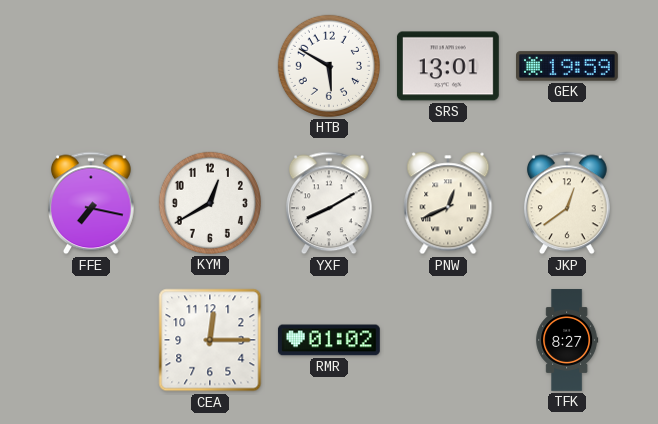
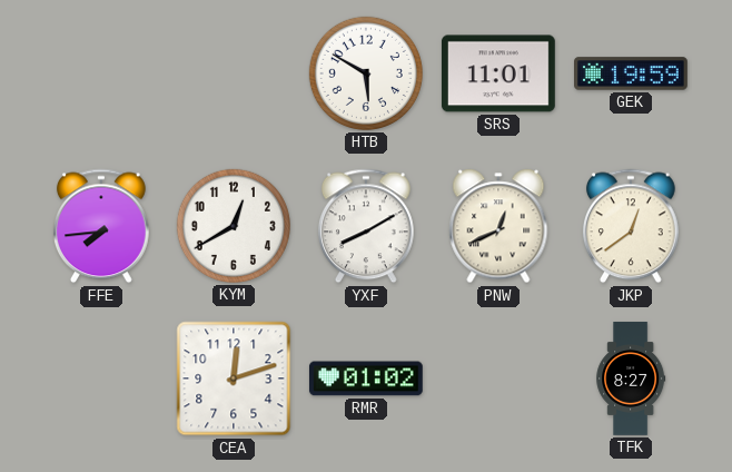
SRS: 13:01 -> 11:01 (498, 73)
FFE: 7:17 -> 7:44 (101, 226)
CEA: 12:15 -> 12:12 (234, 378)
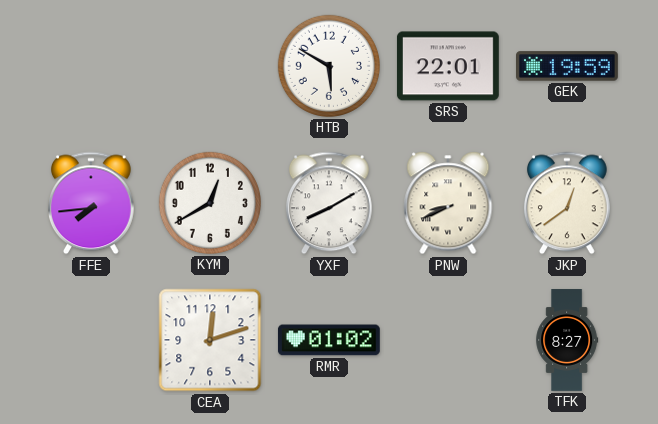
SRS: 11:01 -> 22:01 (448, 66)
PNW: 12:41 -> 8:41 (448, 203)
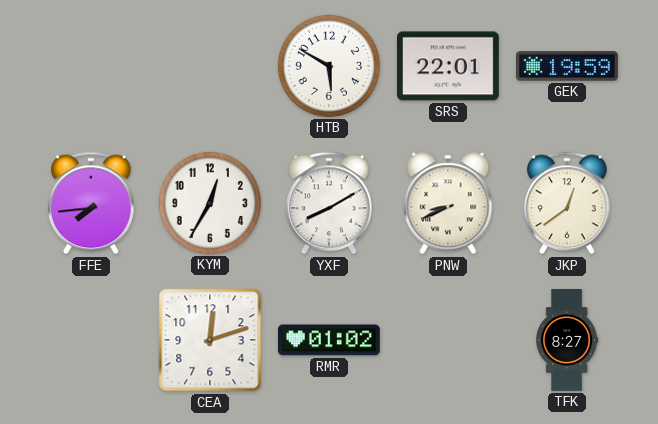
KYM: 12:40 -> 12:35 (210, 203)
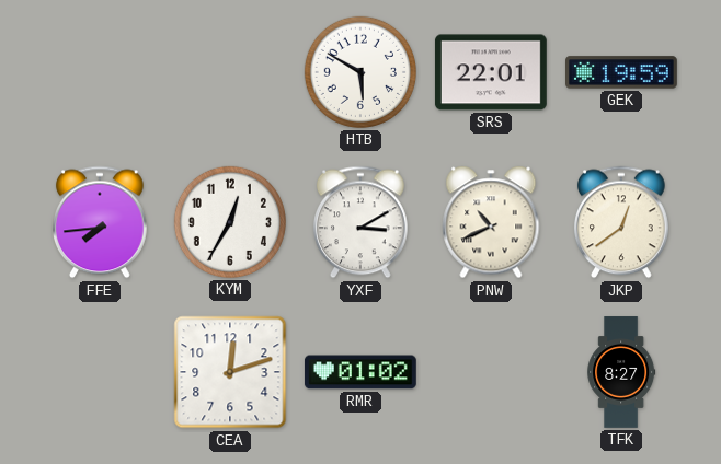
YXF: 8:10 -> 3:10 (360, 222)
PNW: 8:41 -> 10:41 (491, 222)
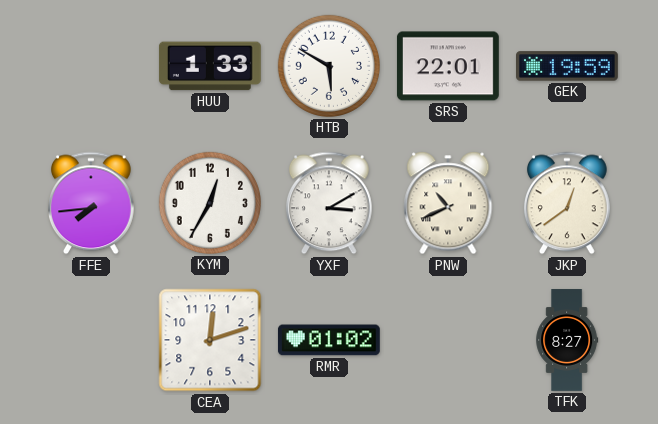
HUU: none -> 1:33 (210, 66)
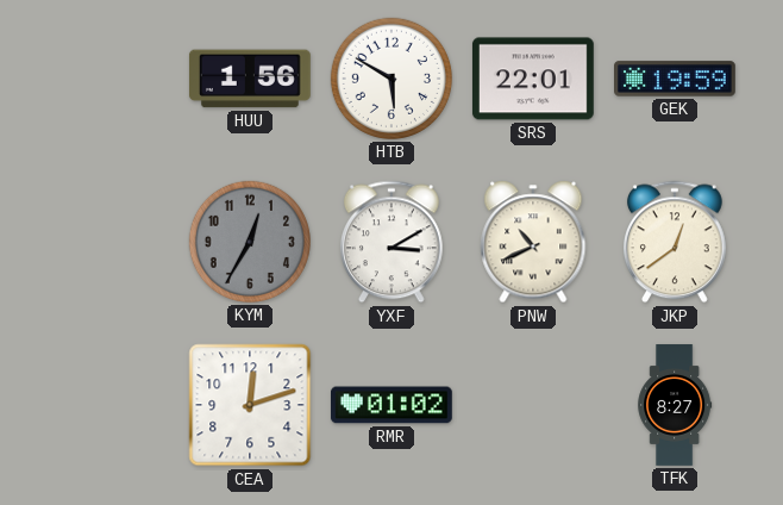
HUU: 1:33 -> 1:56 (250, 79)
FFE: 7:44 -> none (91, 203)
KYM dial: white -> grey (250, 242)
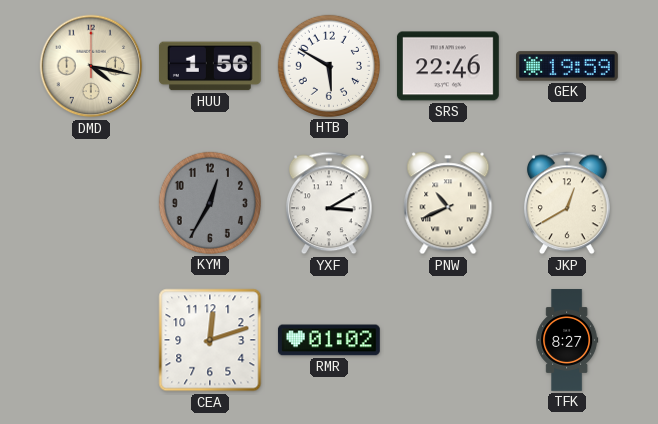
DMD: none -> 4:17 (91, 66)
SRS: 22:01 -> 22:46 (448, 66)
JKP: 12:39 -> 12:40 (567, 203)
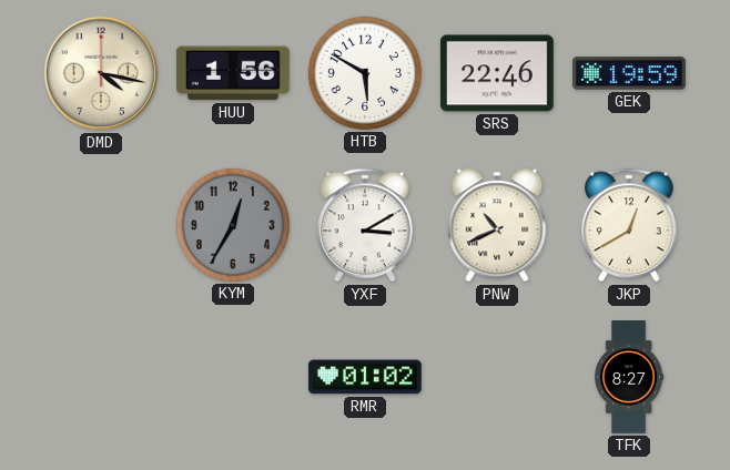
CEA: 12:12 -> none (210, 340)
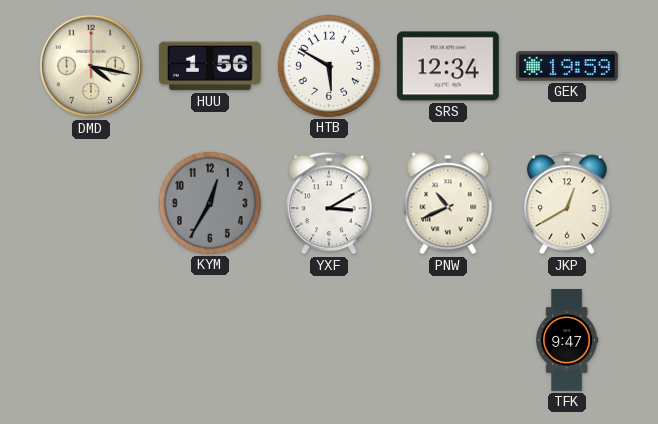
SRS: 22:46 -> 12:34 (448, 66)
RMR: 01:02 -> none (365, 377)
TFK: 8:27 -> 9:47 (567, 340)
